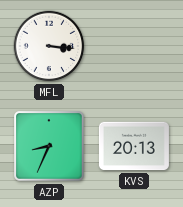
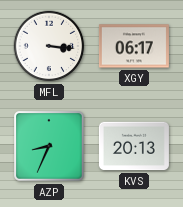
XGY: none -> 06:17 (134, 46)
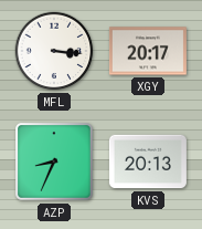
XGY: 06:17 -> 20:17 (148, 51)
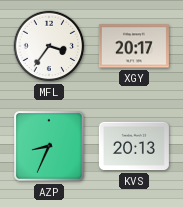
MFL: 3:16 -> 3:36 (49, 46)
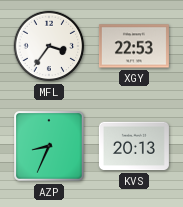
XGY: 20:17 -> 22:53 (134, 46)
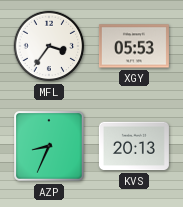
XGY: 22:53 -> 05:53 (134, 46)
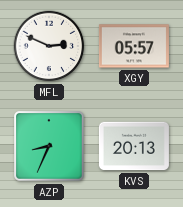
MFL: 3:36 -> 2:49 (49, 46)
XGY: 05:53 -> 05:57 (134, 46)
